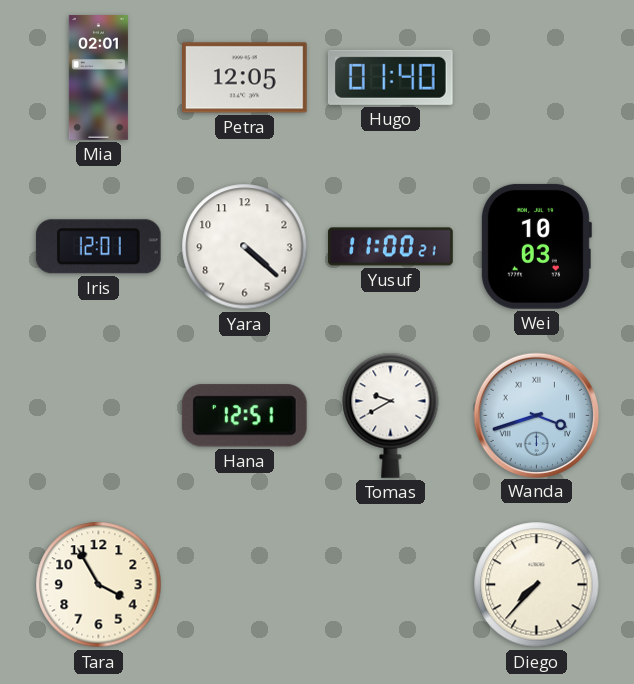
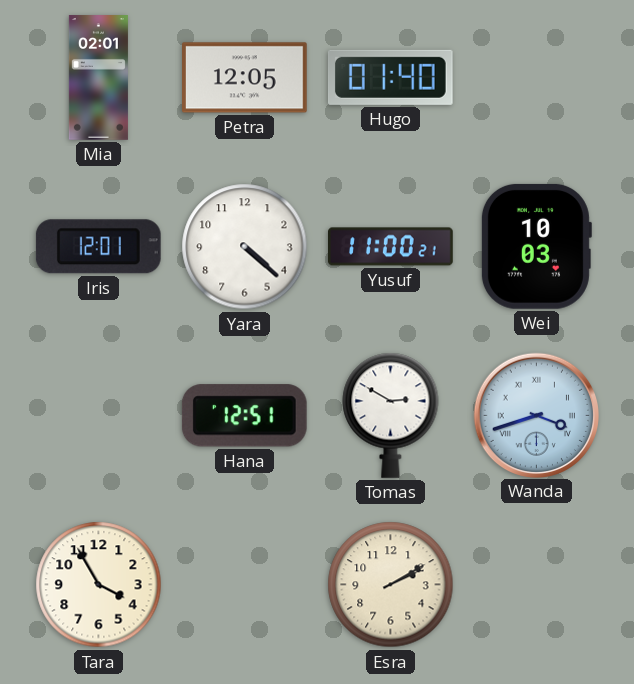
Tomas: 9:40 -> 2:50 (391, 415)
Esra: none -> 2:10 (391, 585)
Diego: 7:37 -> none (537, 585)
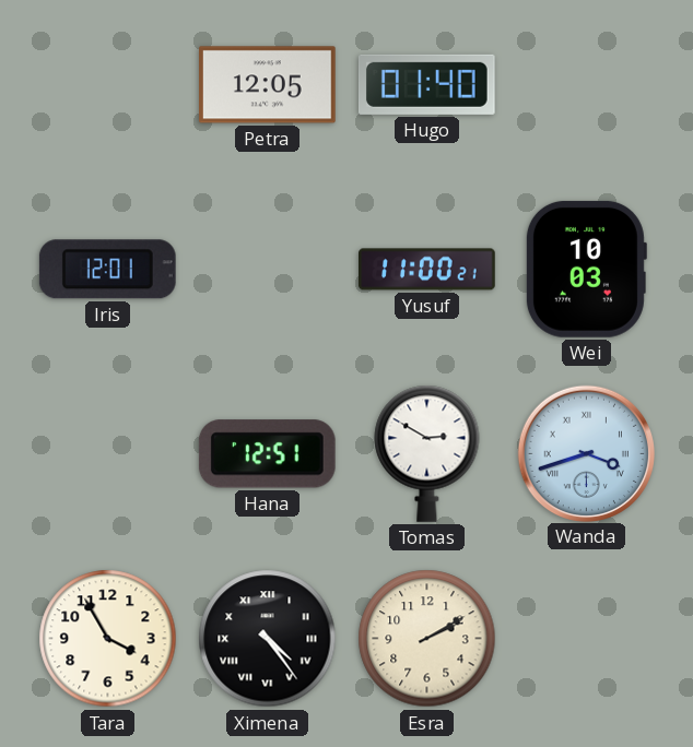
Mia: 02:01 -> none (98, 78)
Yara: 4:22 -> none (245, 247)
Ximena: none -> 4:24 (268, 639)
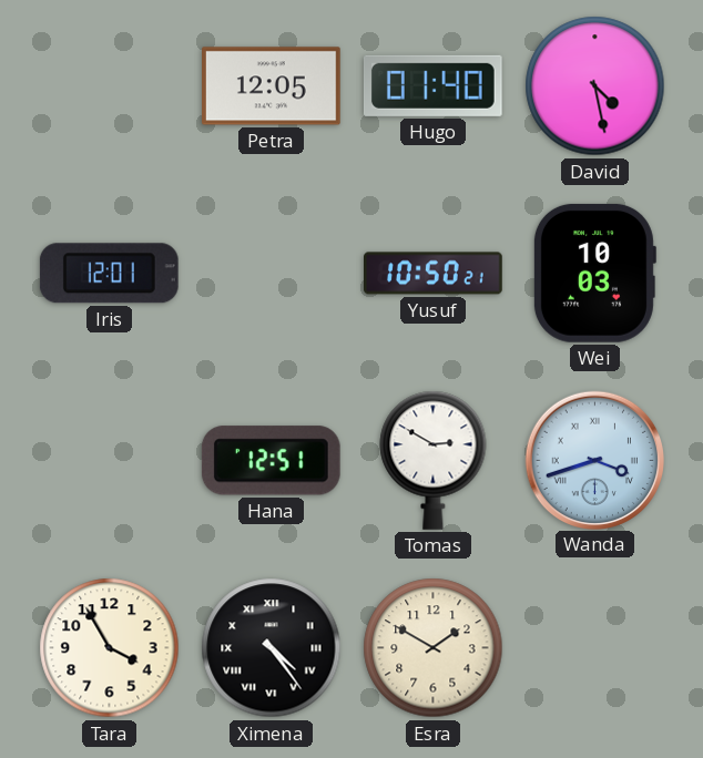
David: none -> 4:28 (595, 86)
Yusuf: 11:00 -> 10:50 (434, 274)
Esra: 2:10 -> 1:50 (434, 648)
